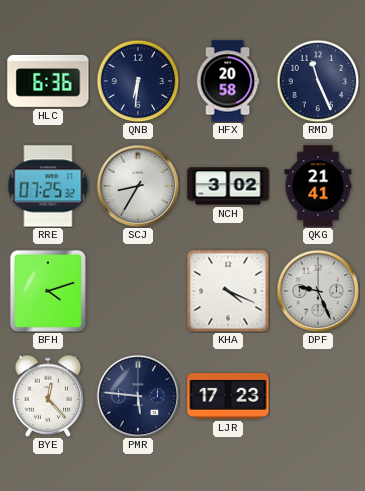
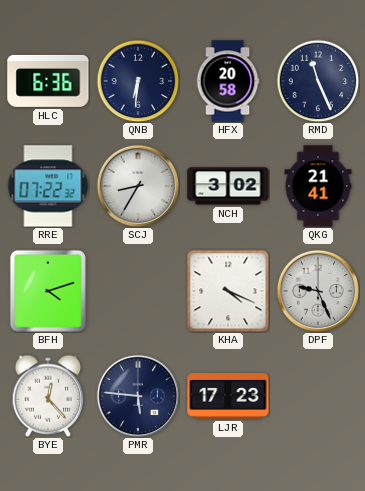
RRE: 07:25 -> 07:22 (48, 186)
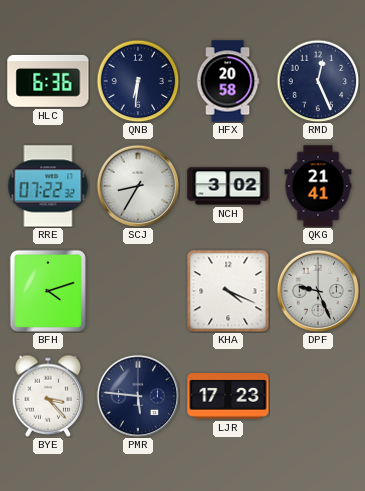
RMD: 11:26 -> 12:26 (318, 81)
BYE: 12:23 -> 3:23 (48, 396)
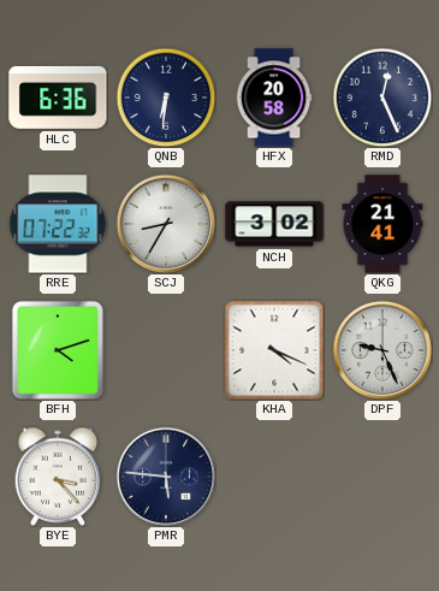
LJR: 17:23 -> none (228, 396)
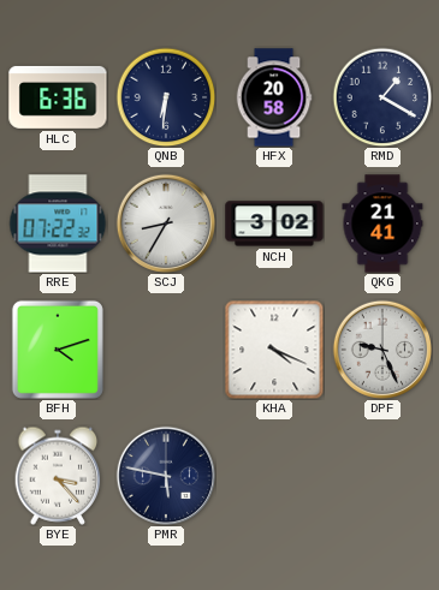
RMD: 12:26 -> 1:20 (382, 97)
PMR: 5:46 -> 5:47 (165, 475)
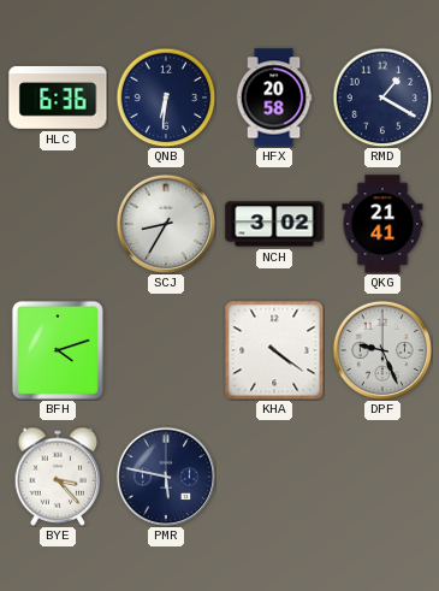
RRE: 07:22 -> none (58, 224)
KHA: 4:19 -> 4:21 (274, 350)
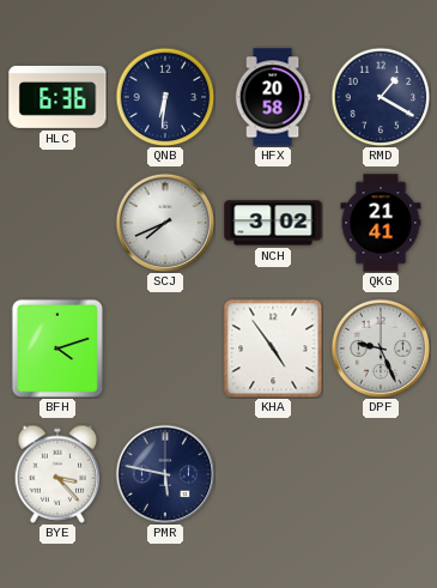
SCJ: 8:35 -> 7:41 (164, 222)
KHA: 4:21 -> 4:54 (273, 348)
